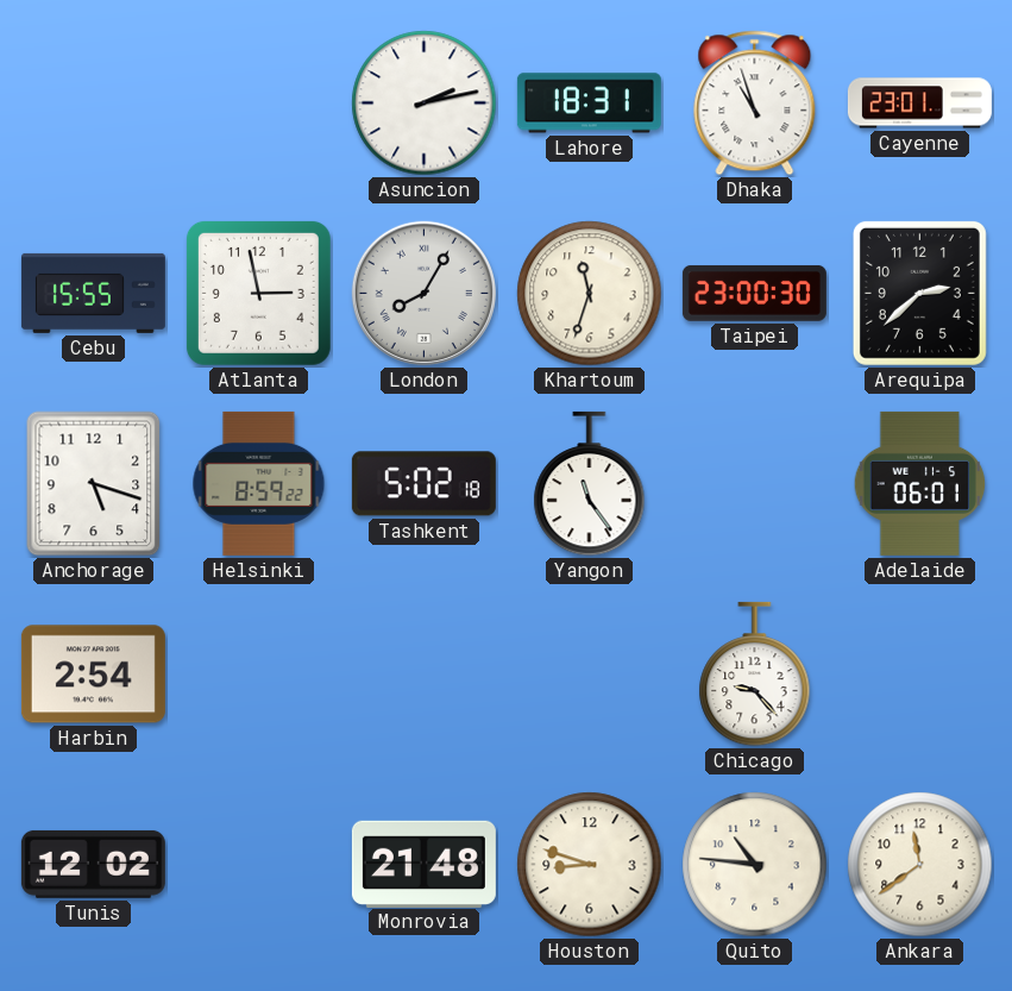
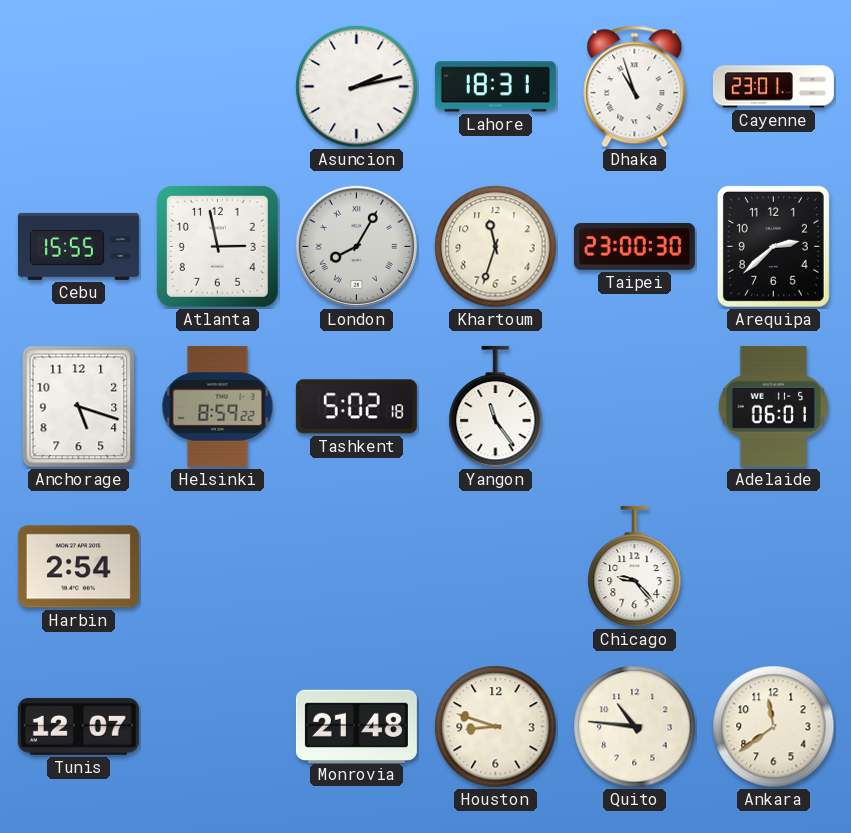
Tunis: 12:02 -> 12:07 (78, 726)
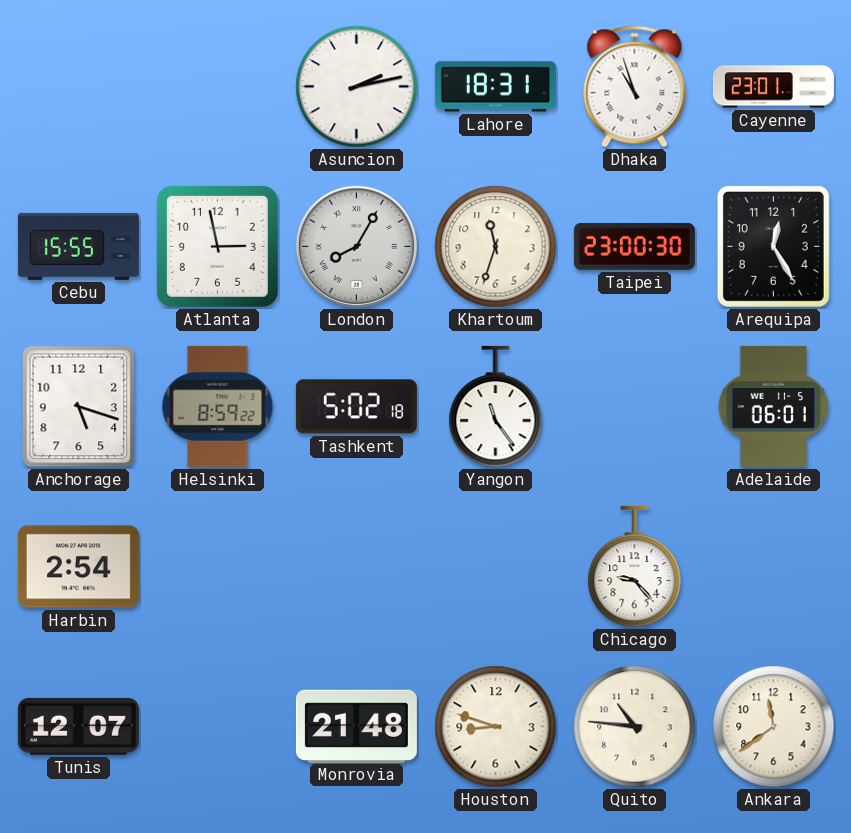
Arequipa: 2:38 -> 12:25 (773, 246)
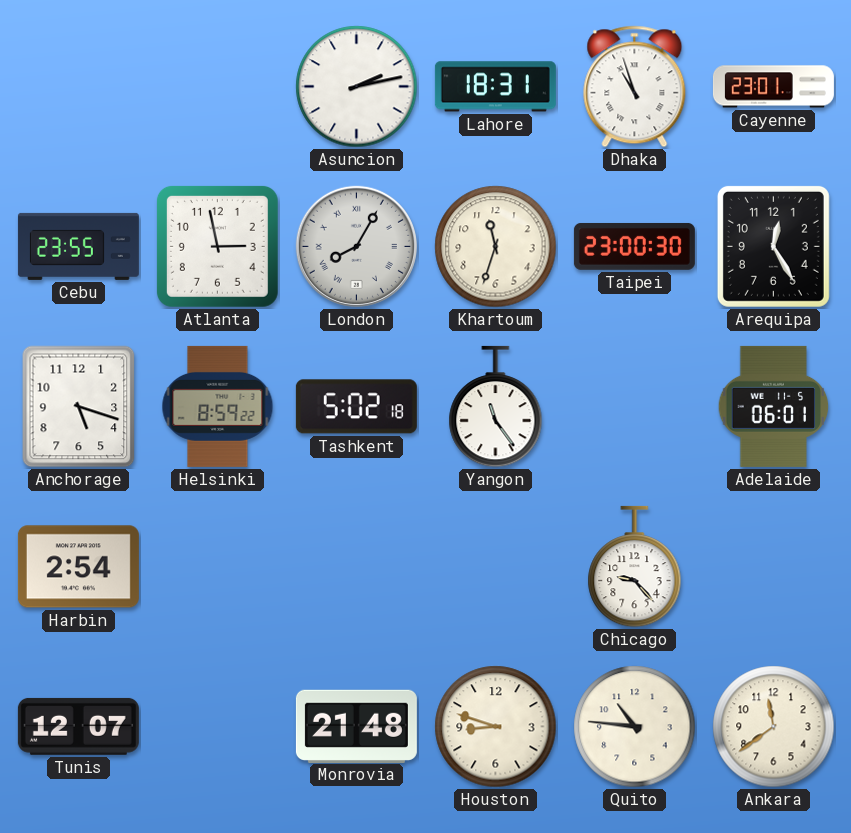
Cebu: 15:55 -> 23:55 (78, 246)
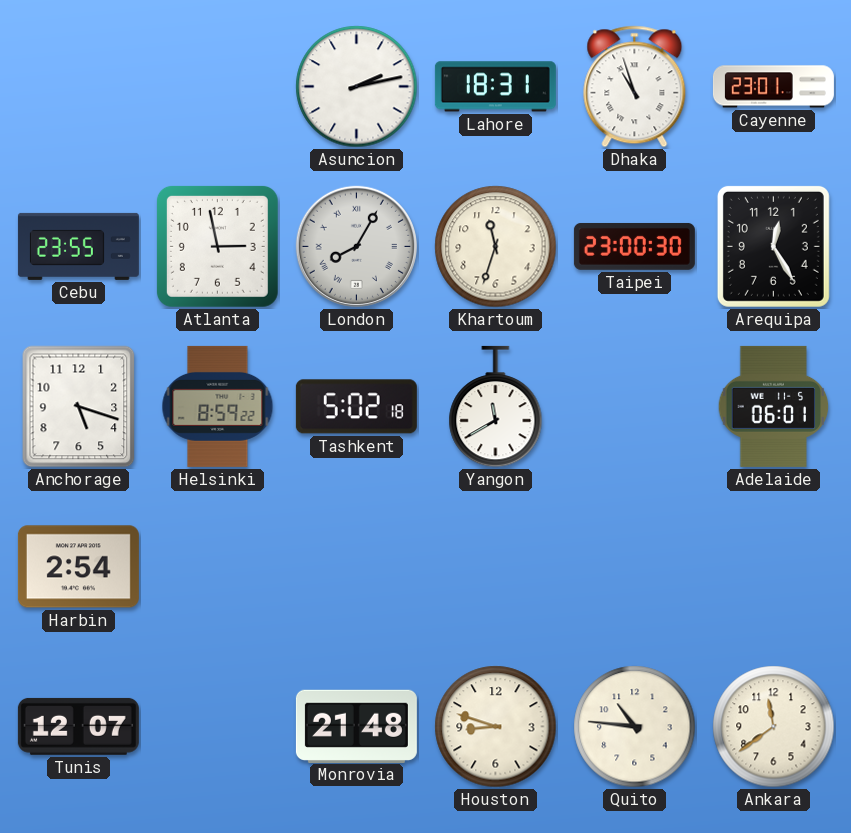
Yangon: 11:24 -> 11:40 (496, 407)
Chicago: 9:23 -> none (635, 567)
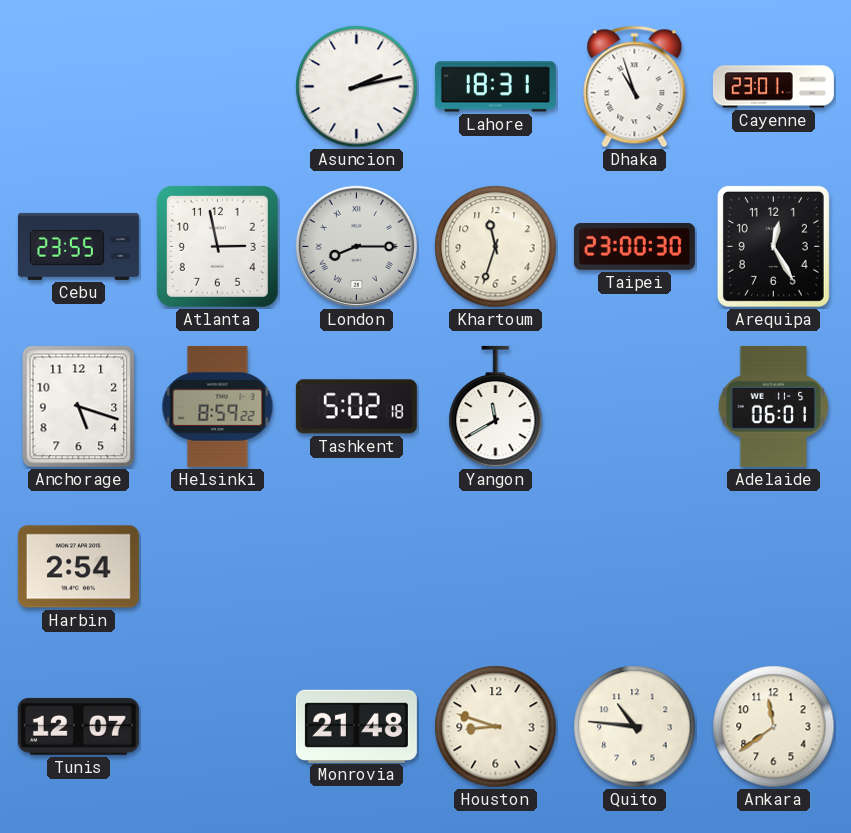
London: 8:05 -> 8:15 (356, 246)
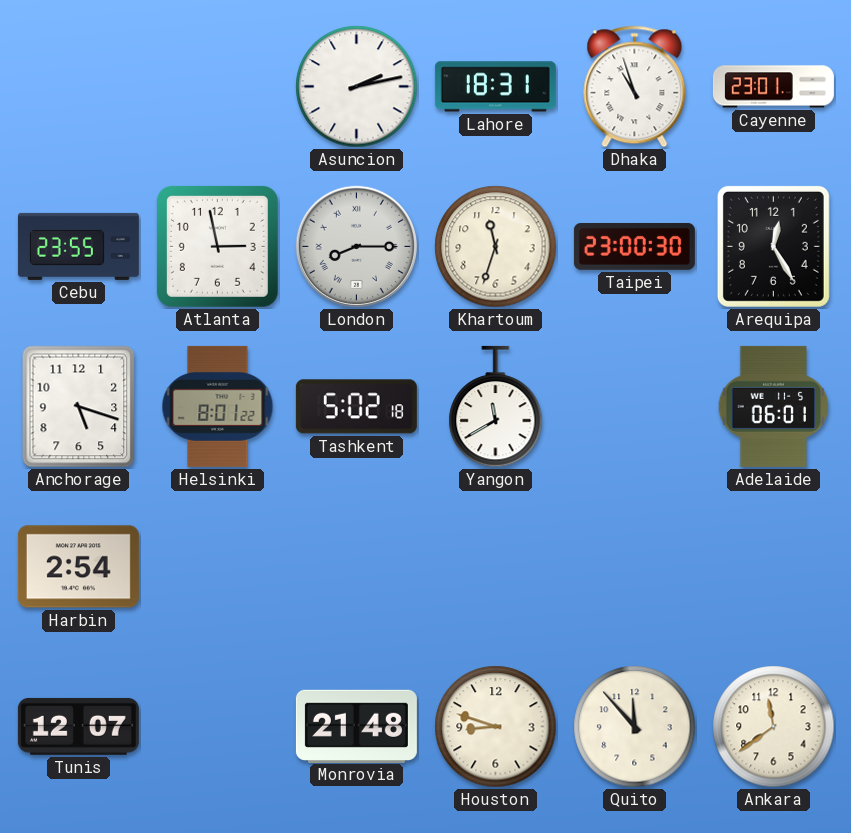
Helsinki: 8:59 -> 8:01 (218, 406)
Quito: 10:46 -> 11:53 (635, 727)
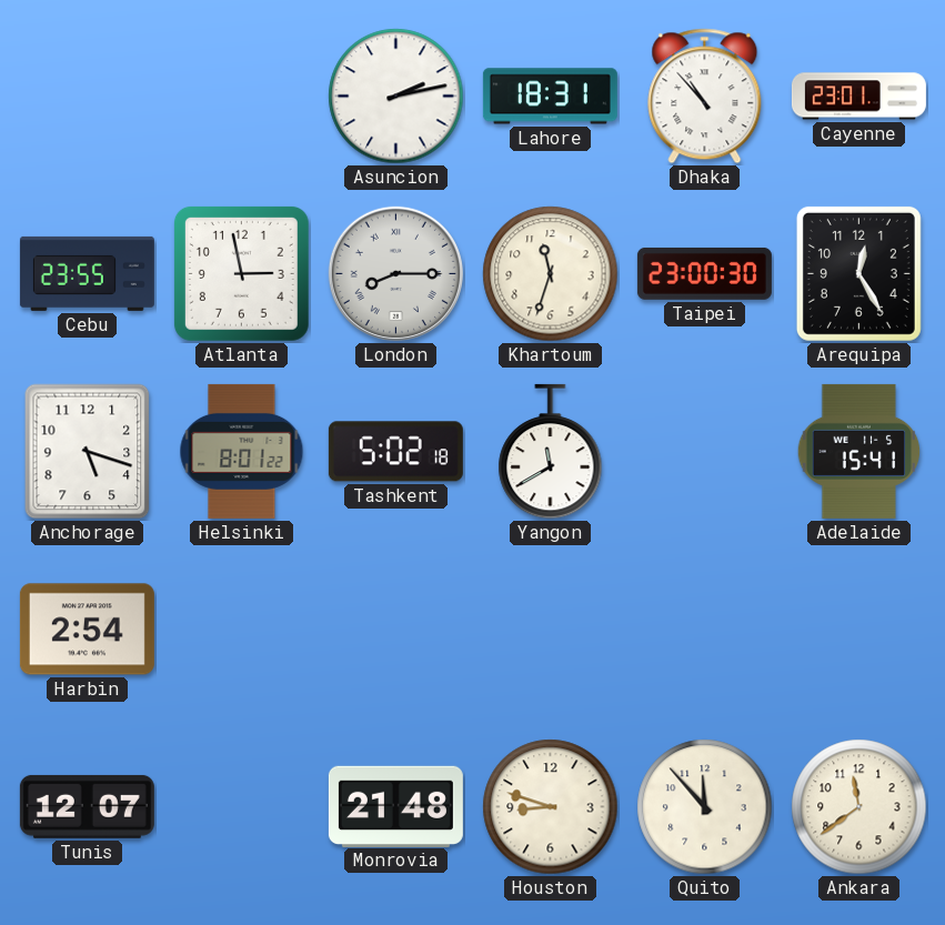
Dhaka: 10:57 -> 10:53 (705, 97)
Adelaide: 06:01 -> 15:41 (859, 451)
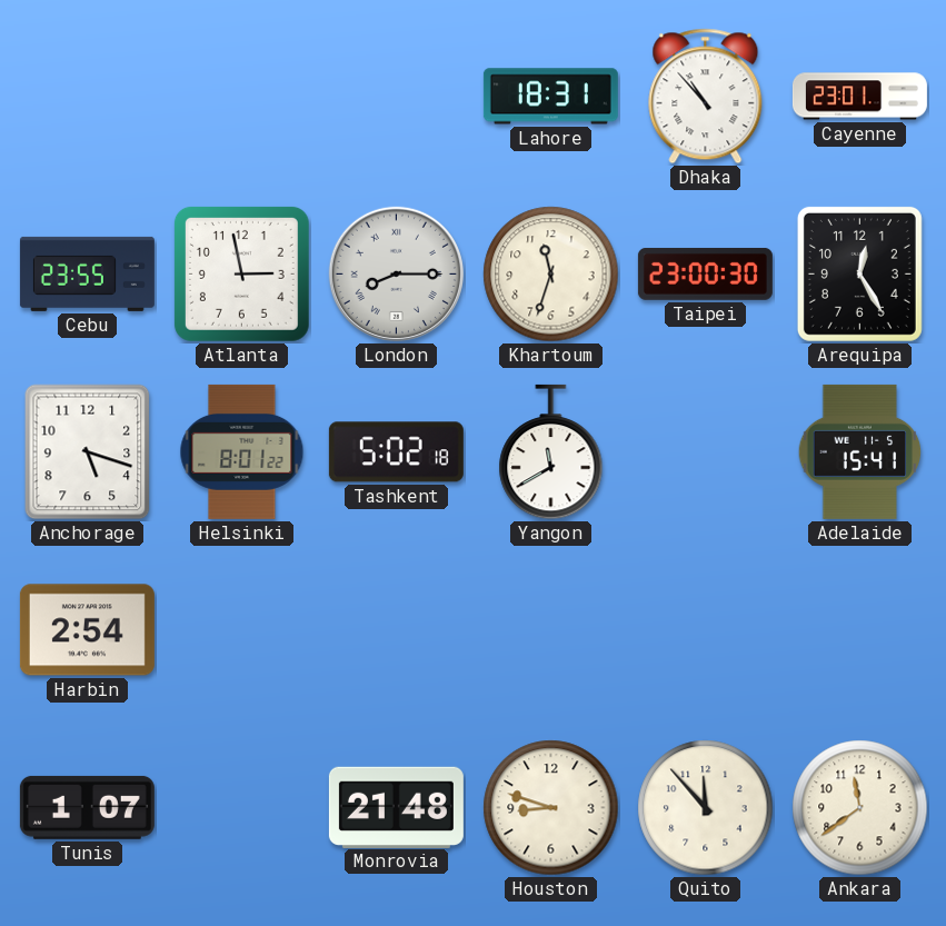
Asuncion: 2:13 -> none (396, 97)
Tunis: 12:07 -> 1:07 (87, 807)
